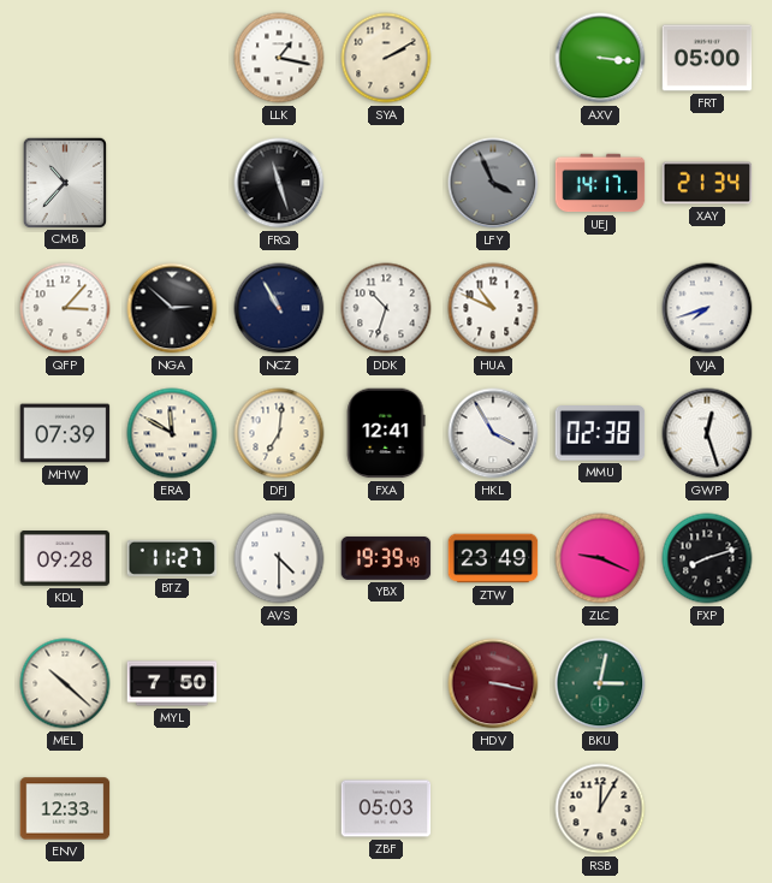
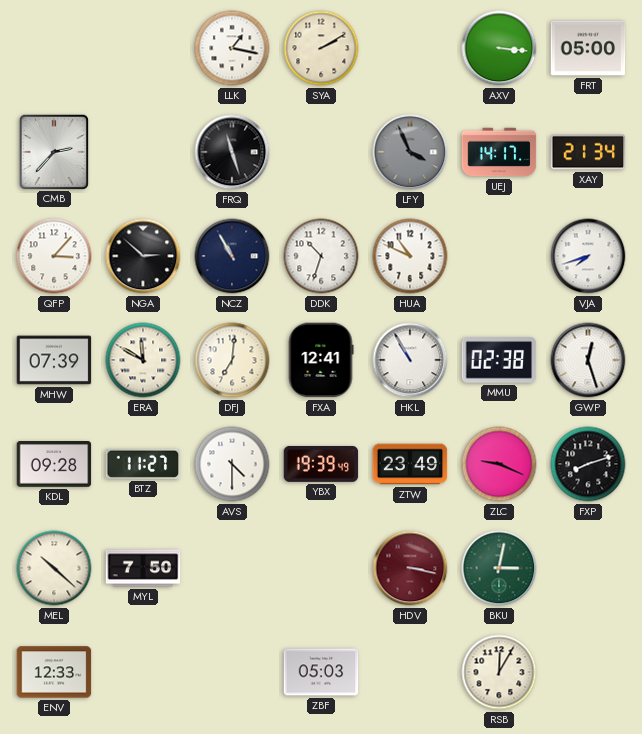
CMB: 10:37 -> 2:37 (54, 151)
HKL: 3:55 -> 10:55 (410, 360)
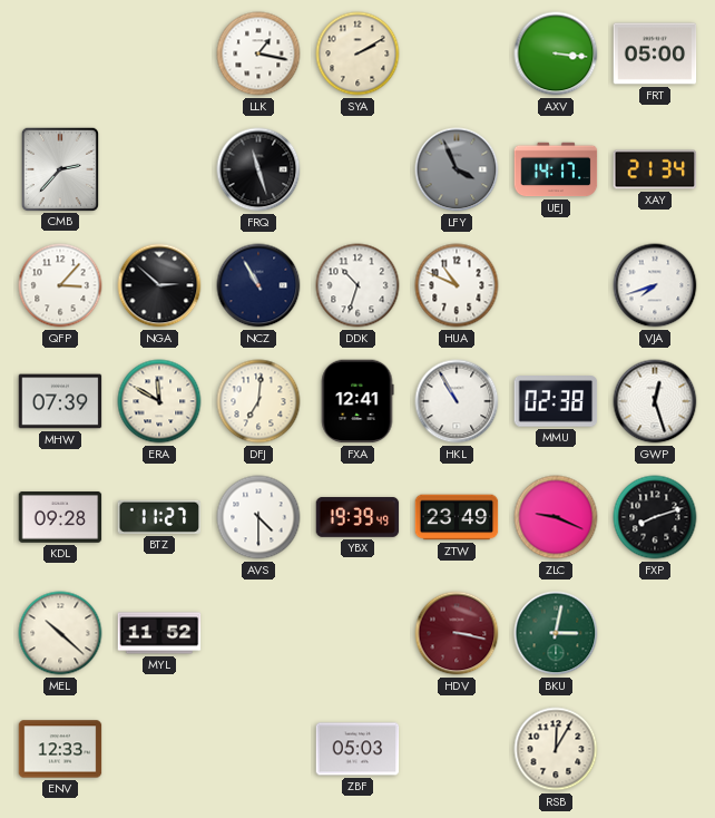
MYL: 7:50 -> 11:52 (159, 633)
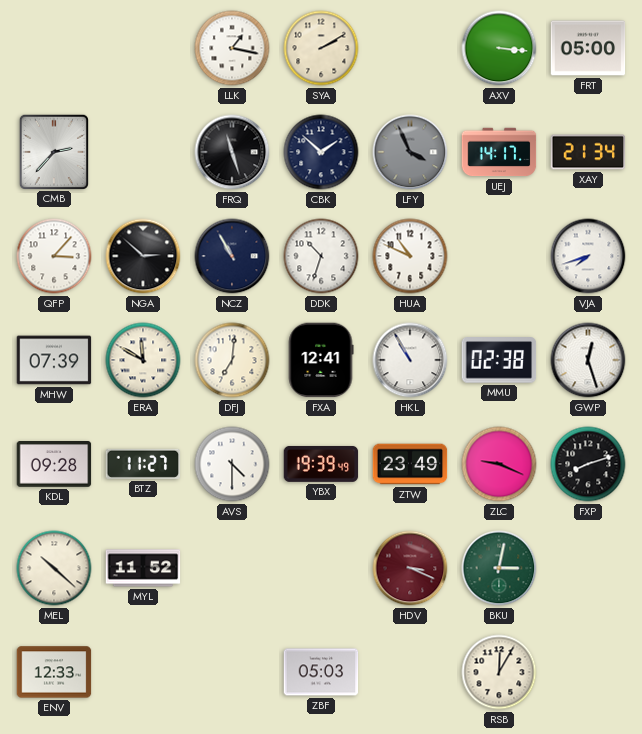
CBK: none -> 1:52 (321, 152)
HDV: 3:17 -> 3:19 (410, 568)
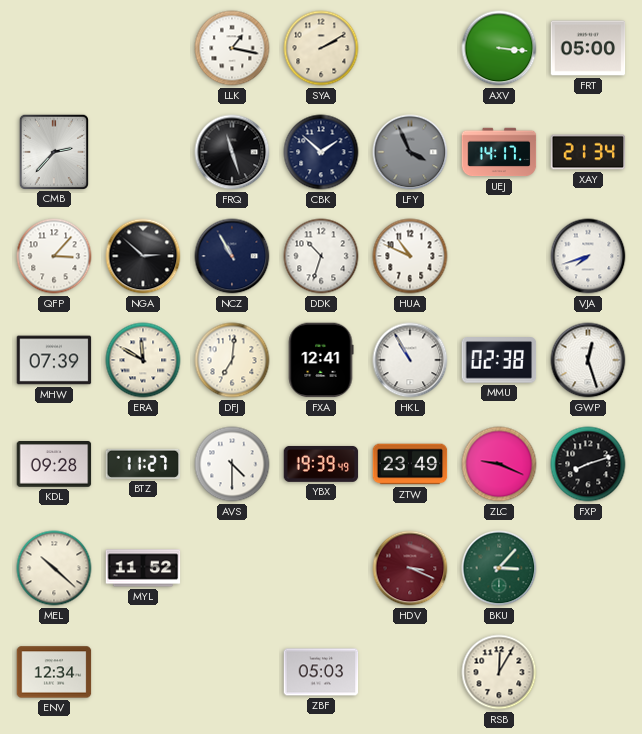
BKU: 3:02 -> 3:07 (499, 568)
ENV: 12:33 -> 12:34 (54, 672)
